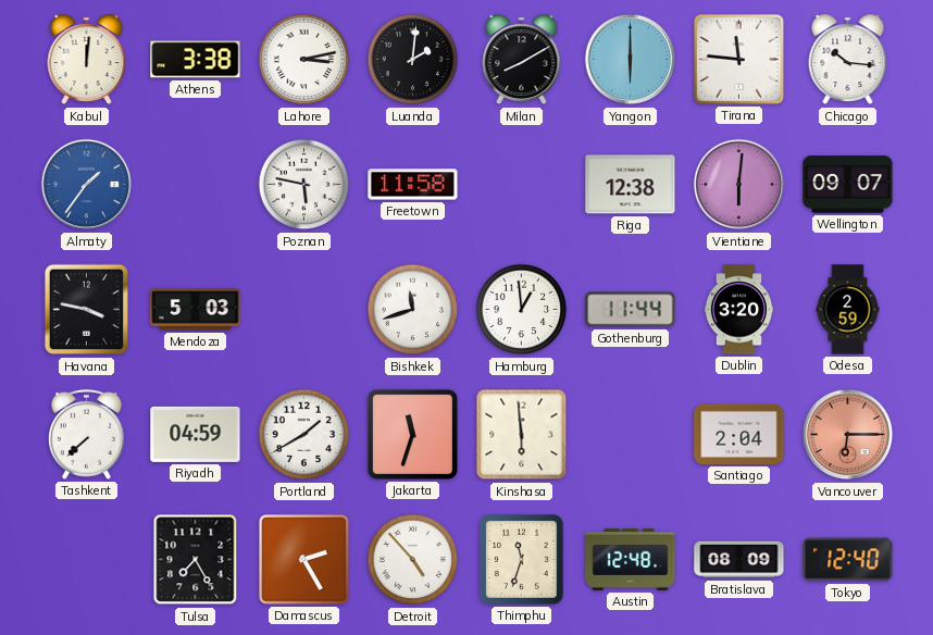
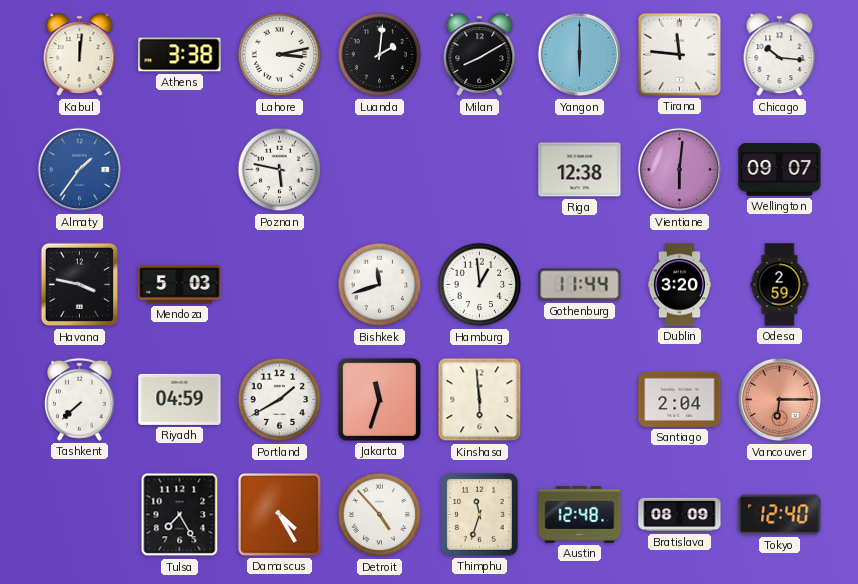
Freetown: 11:58 -> none (413, 185)
Damascus: 2:25 -> 4:25 (280, 515)
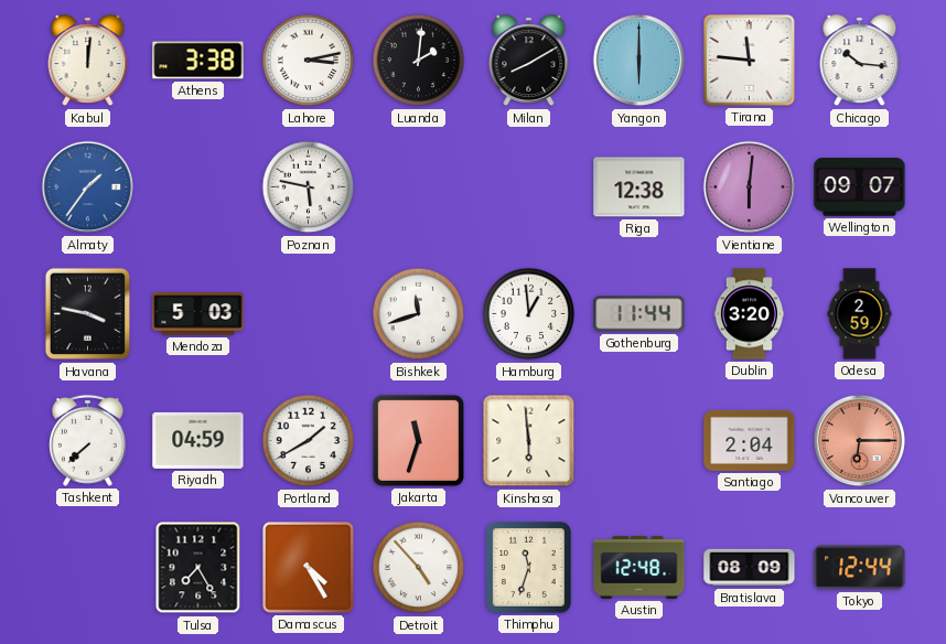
Tokyo: 12:40 -> 12:44 (860, 568)
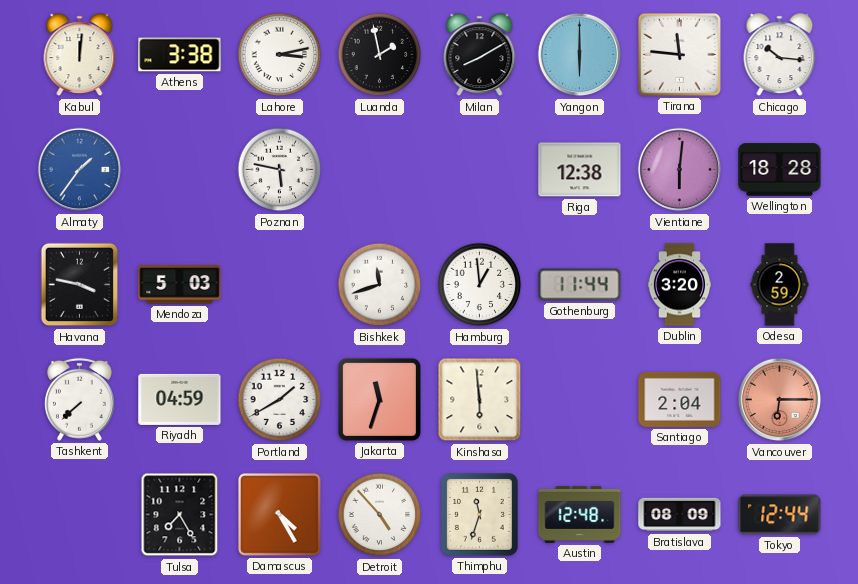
Luanda: 2:01 -> 1:58 (380, 55)
Wellington: 09:07 -> 18:28 (780, 170)
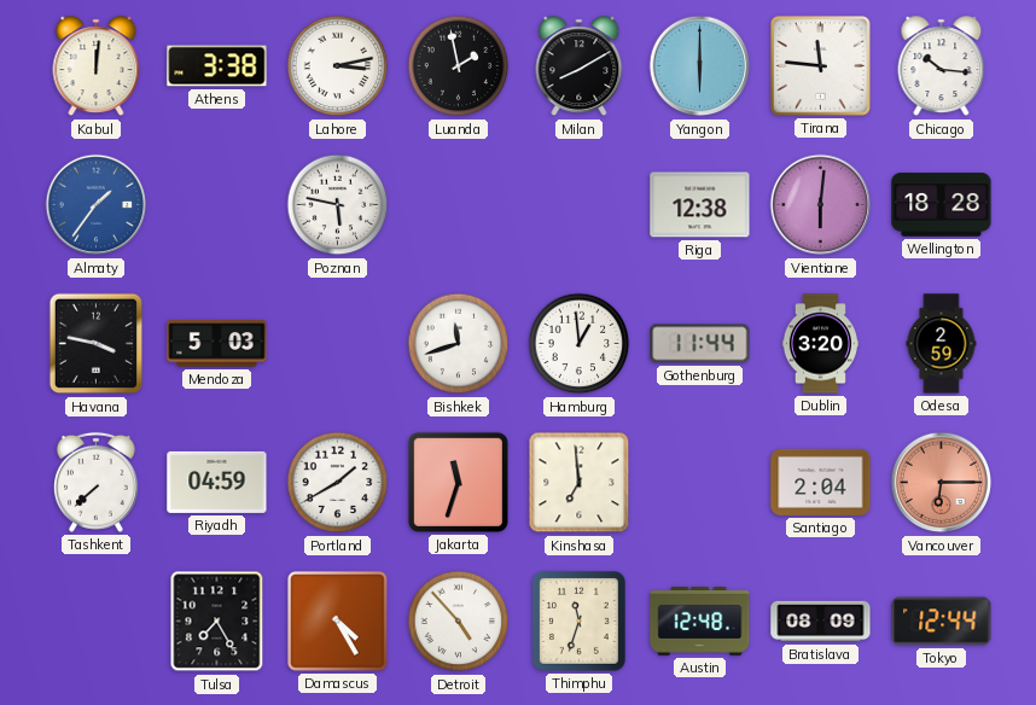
Kinshasa: 5:59 -> 6:59 (580, 483)
